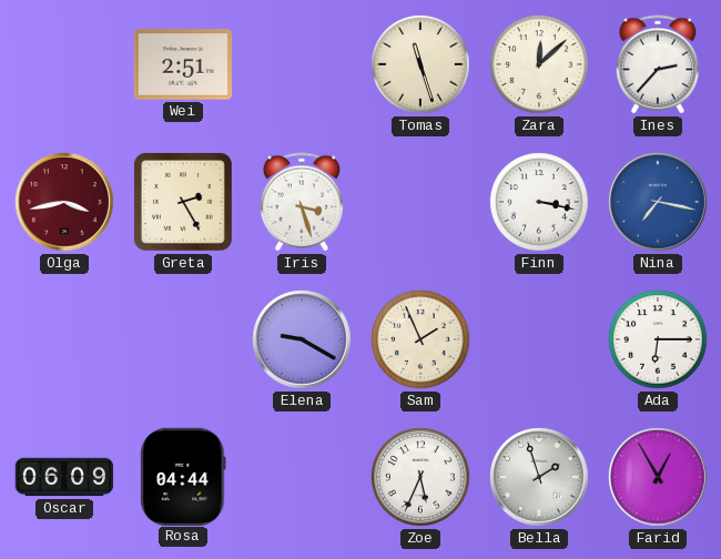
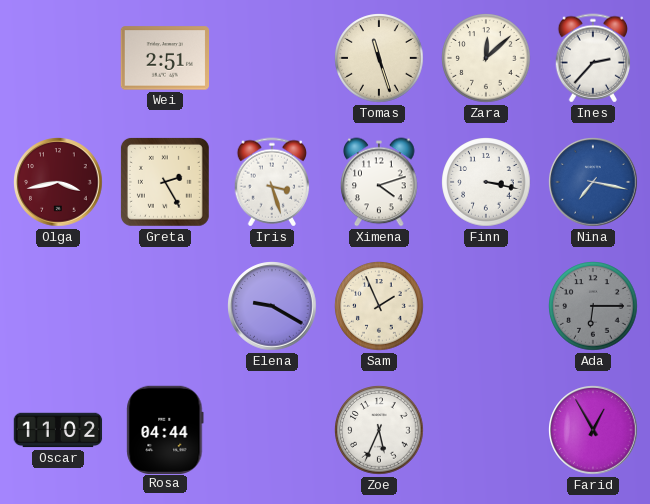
Ximena: none -> 4:12 (379, 182)
Ada dial: white -> grey (593, 306)
Oscar: 06:09 -> 11:02 (58, 430)
Bella: 1:57 -> none (539, 477)
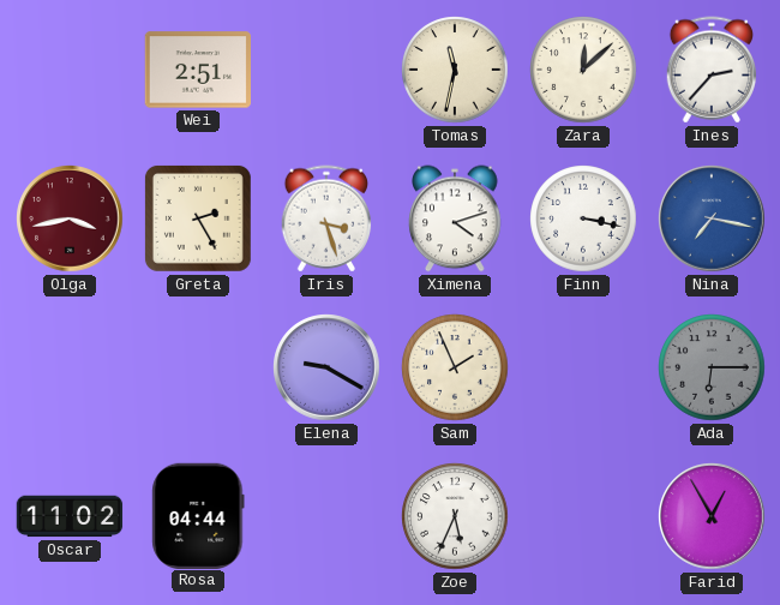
Tomas: 11:27 -> 11:32 (455, 70)
